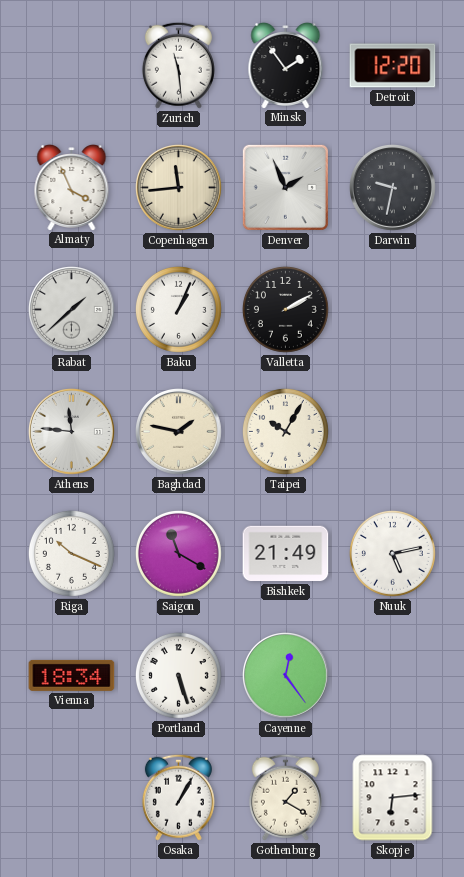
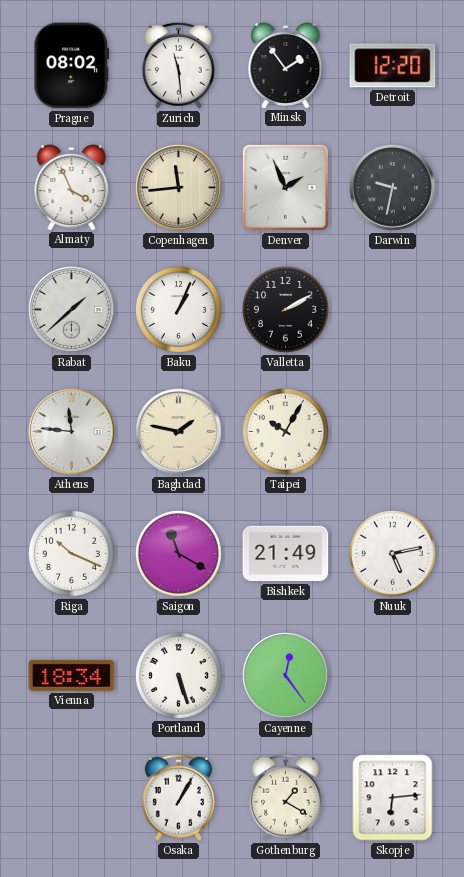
Prague: none -> 08:02 (72, 66)
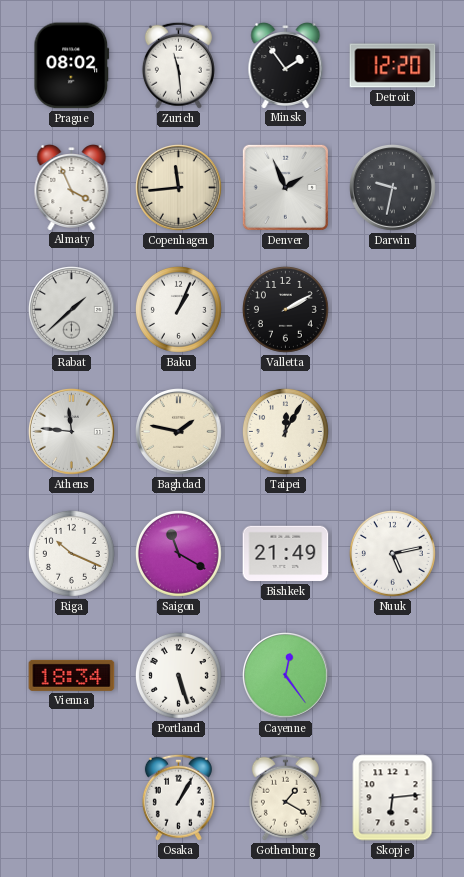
Taipei: 10:05 -> 12:05 (285, 431)
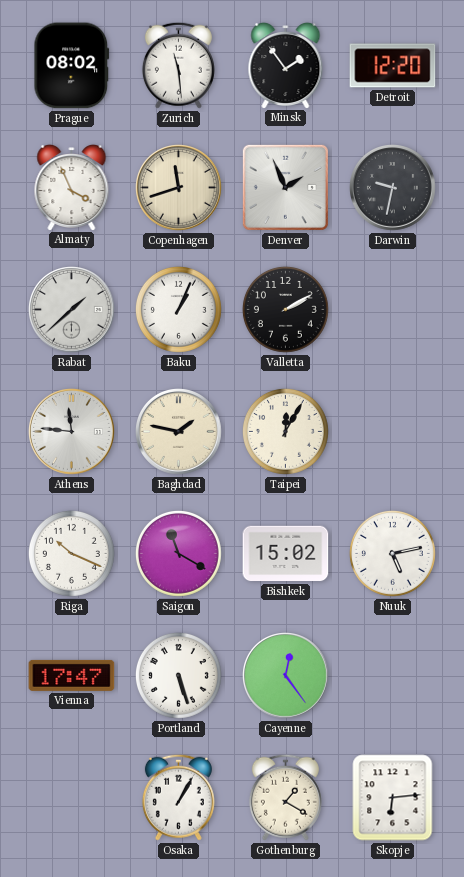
Copenhagen: 11:44 -> 11:42 (179, 188)
Bishkek: 21:49 -> 15:02 (286, 554)
Vienna: 18:34 -> 17:47 (72, 675)
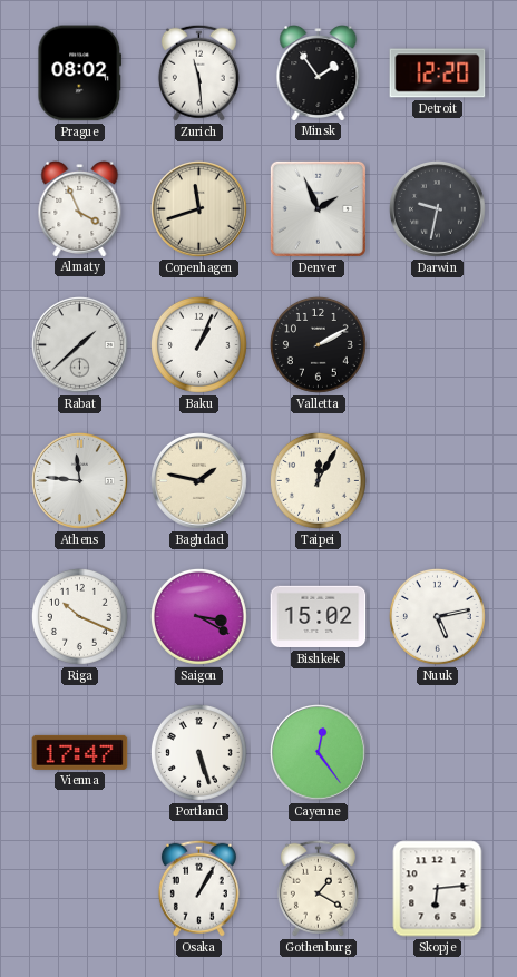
Saigon: 11:20 -> 3:20 (198, 616)
